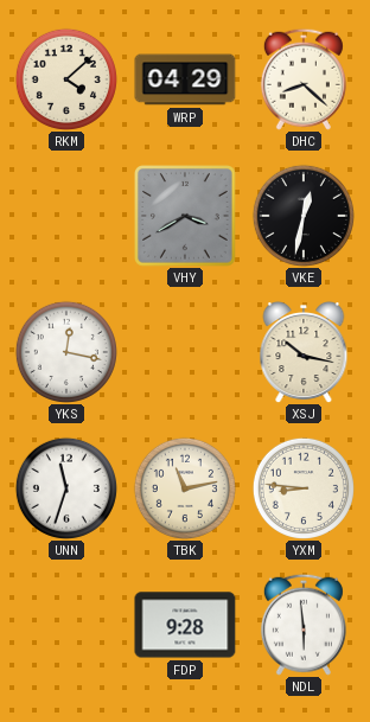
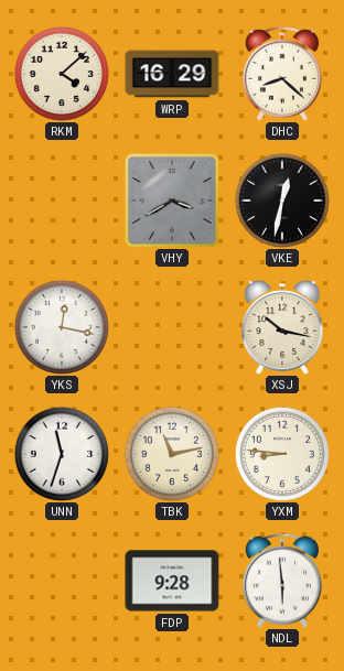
WRP: 04:29 -> 16:29 (172, 74)
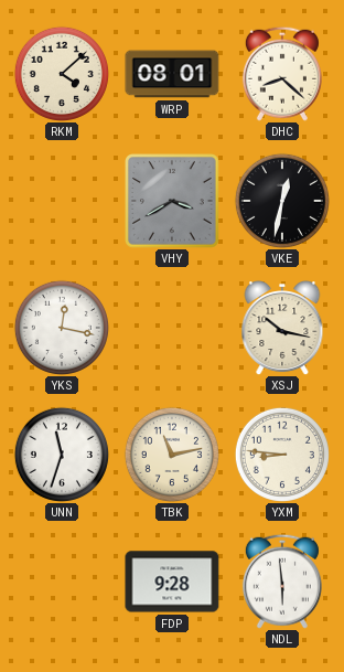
WRP: 16:29 -> 08:01 (172, 74)
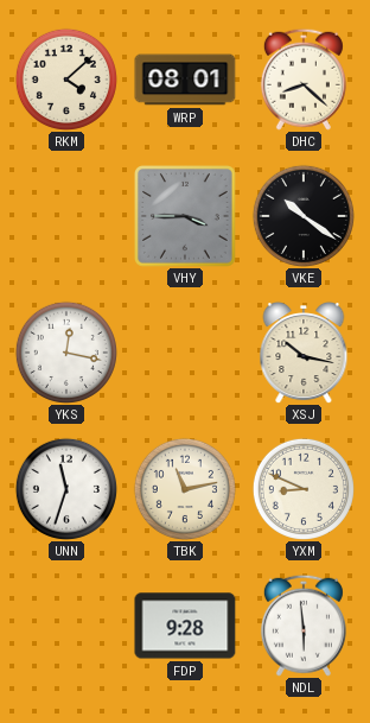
VHY: 3:40 -> 3:45 (186, 217)
VKE: 12:32 -> 10:21 (304, 216)
YXM: 8:46 -> 8:49 (304, 489)
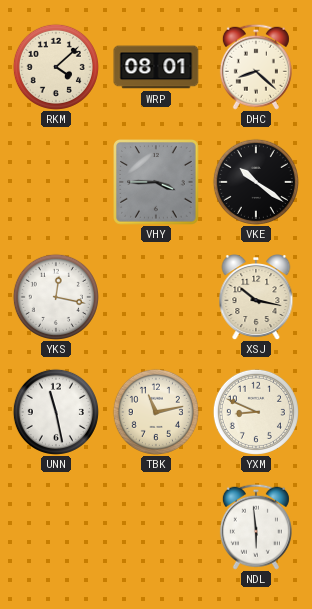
UNN: 11:33 -> 11:28 (56, 412)
FDP: 9:28 -> none (185, 626)
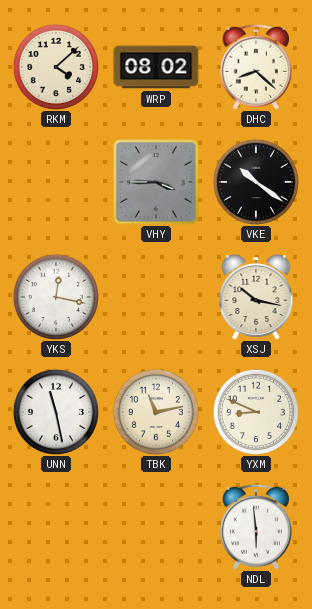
WRP: 08:01 -> 08:02 (156, 67)
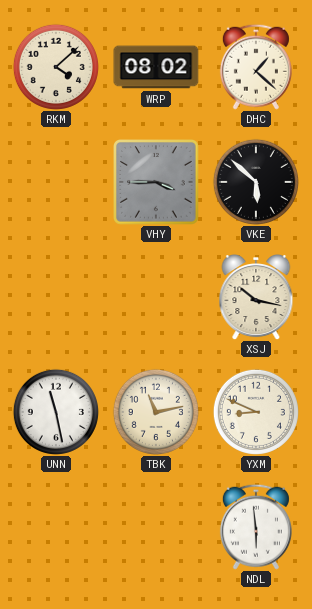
DHC: 8:22 -> 1:22 (256, 67)
VKE: 10:21 -> 5:52 (256, 182)
YKS: 12:17 -> none (56, 297)
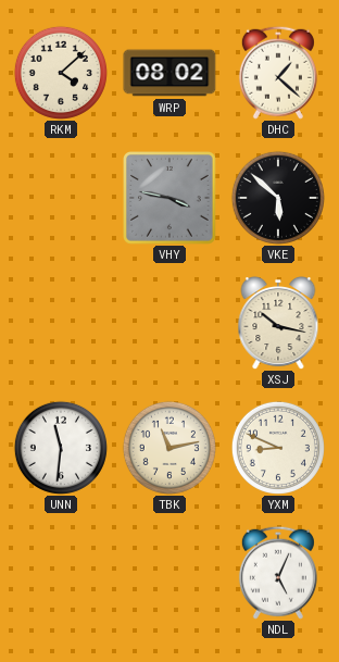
VHY: 3:45 -> 3:47 (171, 199)
UNN: 11:28 -> 11:31 (61, 448)
NDL: 5:59 -> 5:04 (278, 573)
